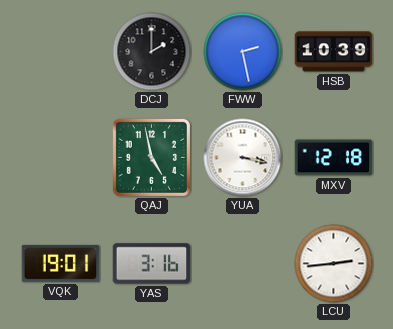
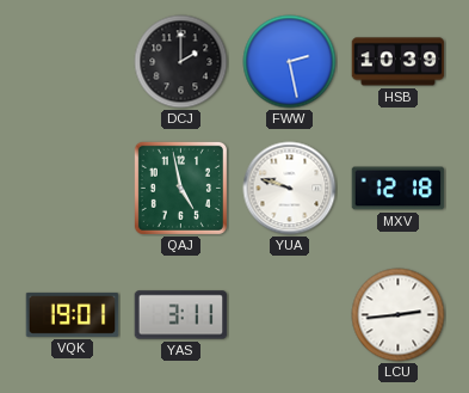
YUA: 3:17 -> 9:48 (290, 189)
YAS: 3:16 -> 3:11 (181, 315)
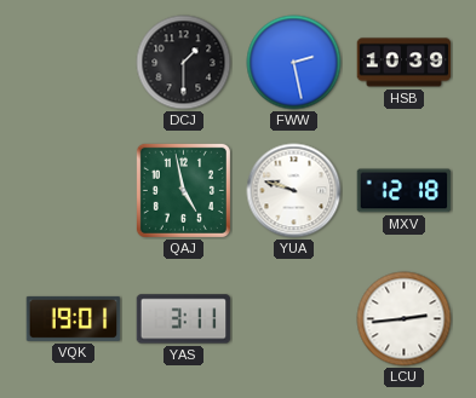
DCJ: 2:00 -> 1:30 (184, 63)
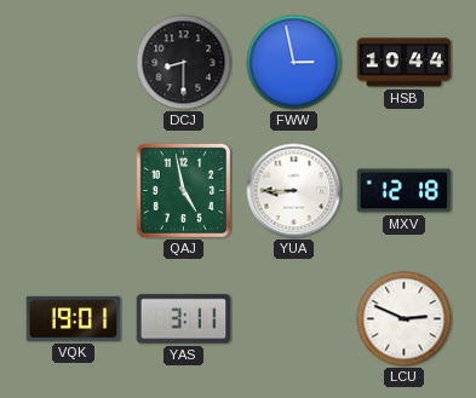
DCJ: 1:30 -> 8:30 (184, 63)
FWW: 2:28 -> 2:58 (294, 63)
HSB: 10:39 -> 10:44 (405, 63)
YUA: 9:48 -> 8:45 (294, 191)
LCU: 2:44 -> 2:49 (405, 319)
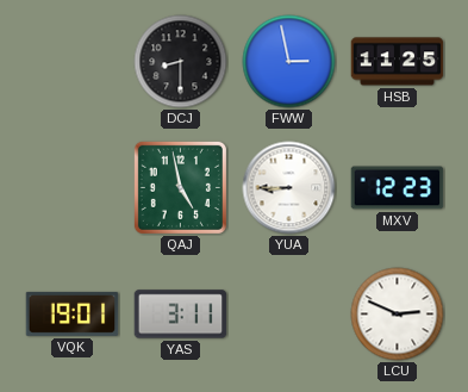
HSB: 10:44 -> 11:25 (398, 62)
MXV: 12:18 -> 12:23 (398, 188)
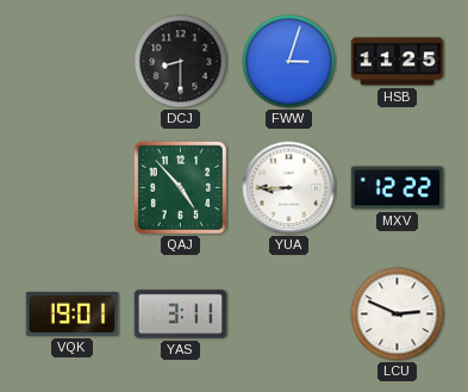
FWW: 2:58 -> 3:03 (289, 62)
QAJ: 4:58 -> 4:53 (180, 187)
MXV: 12:23 -> 12:22 (398, 188)
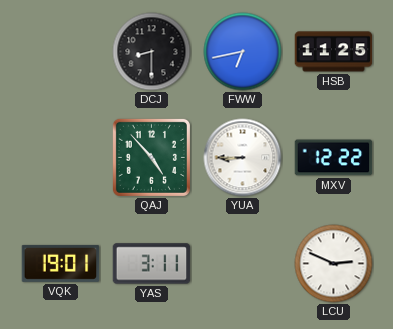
FWW: 3:03 -> 6:43 (243, 52)
